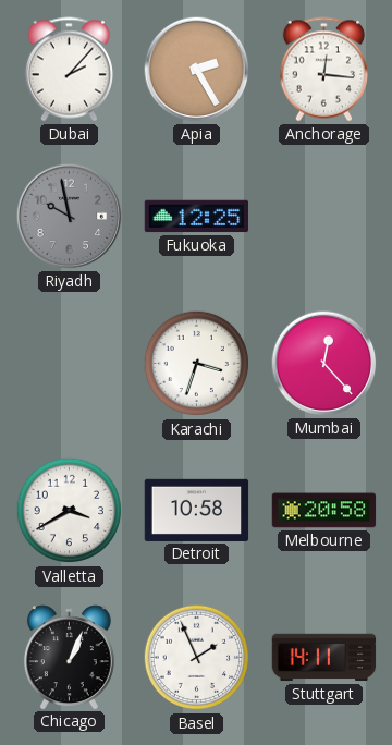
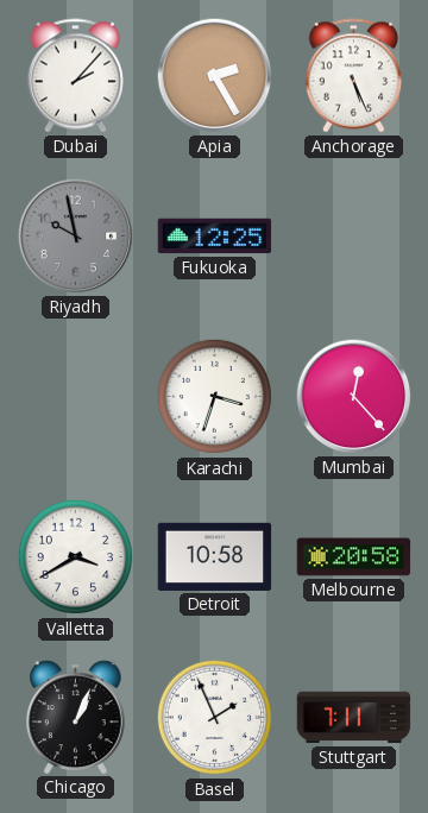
Anchorage: 12:16 -> 5:26 (353, 76)
Stuttgart: 14:11 -> 7:11 (354, 718)
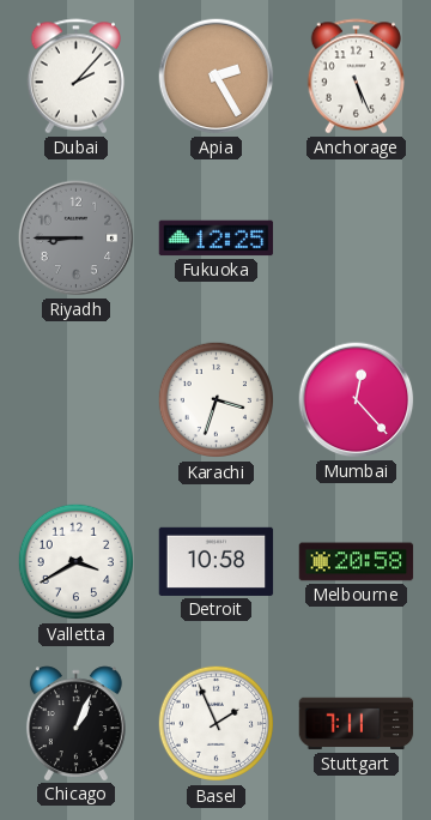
Riyadh: 9:58 -> 8:45 (77, 239)
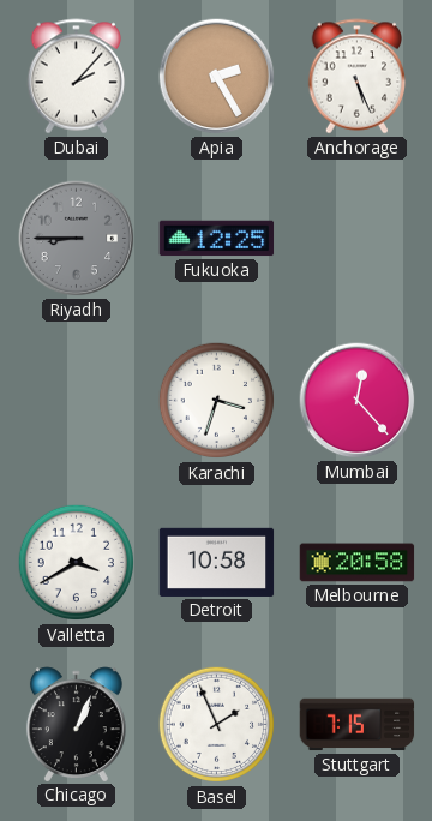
Stuttgart: 7:11 -> 7:15 (358, 725)
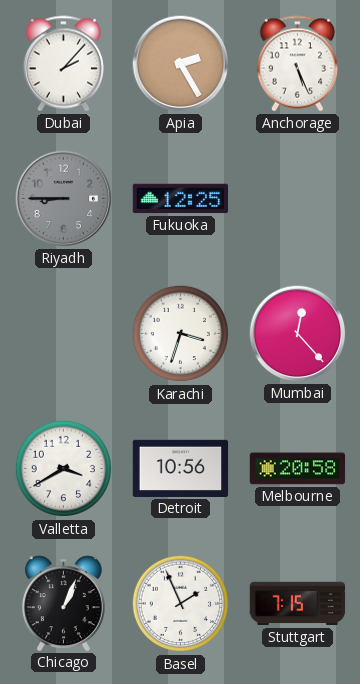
Detroit: 10:58 -> 10:56 (181, 468)
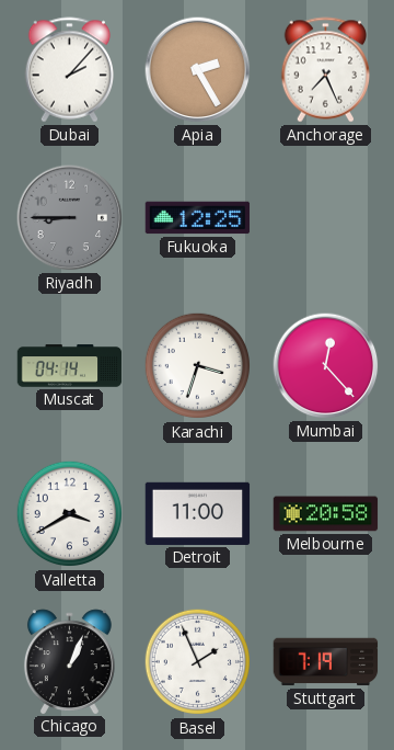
Anchorage: 5:26 -> 7:26 (325, 70)
Muscat: none -> 04:14 (70, 366)
Detroit: 10:56 -> 11:00 (198, 513)
Stuttgart: 7:15 -> 7:19 (326, 662)
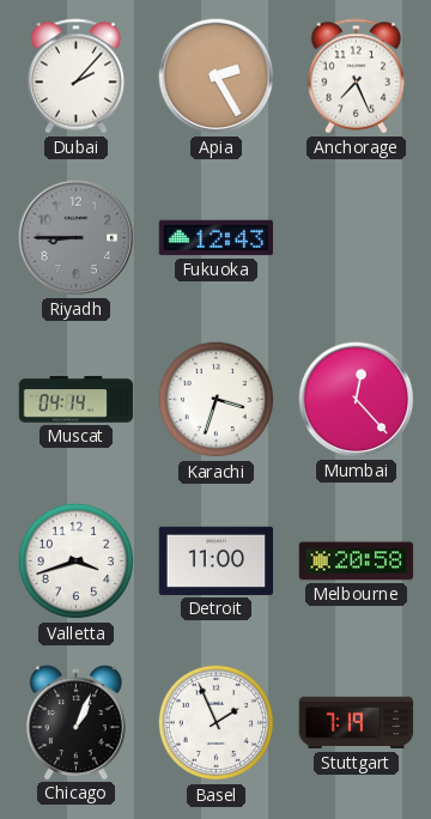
Fukuoka: 12:25 -> 12:43 (217, 238)
Valletta: 3:40 -> 3:42 (77, 562)
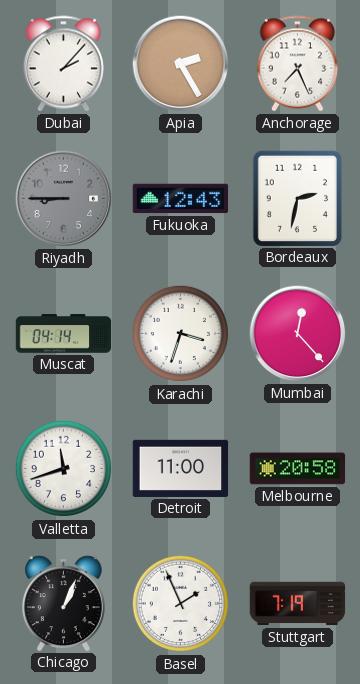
Bordeaux: none -> 2:32 (297, 198)
Valletta: 3:42 -> 11:42 (64, 469)
